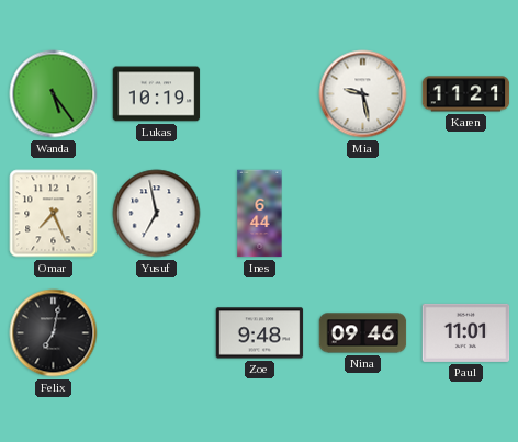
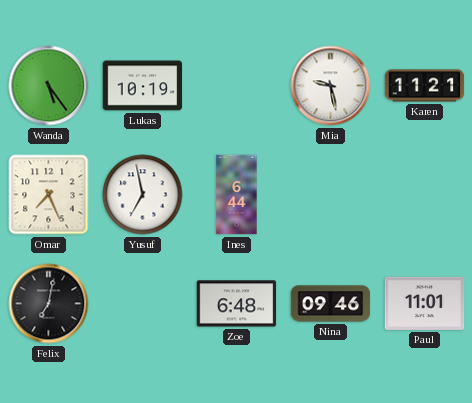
Zoe: 9:48 -> 6:48 (237, 304)
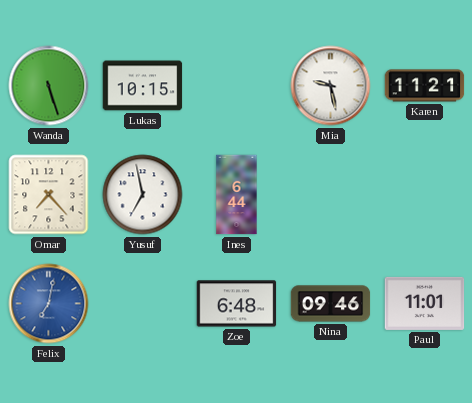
Wanda: 5:24 -> 5:27 (49, 86)
Lukas: 10:19 -> 10:15 (143, 86)
Omar: 7:26 -> 7:23 (49, 195)
Felix dial: black -> blue (49, 304)
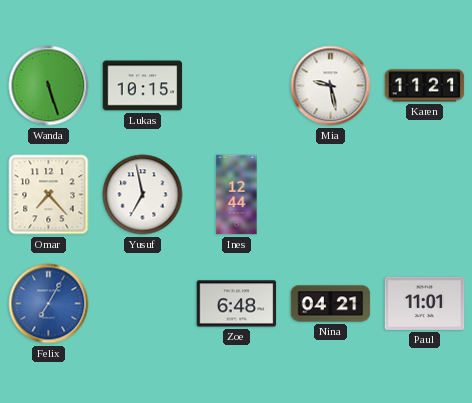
Ines: 6:44 -> 12:44 (237, 195)
Felix: 7:02 -> 7:05 (49, 304)
Nina: 09:46 -> 04:21 (331, 304)
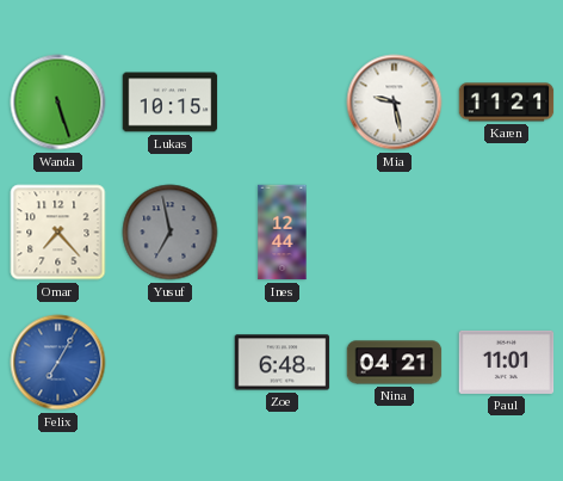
Yusuf dial: white -> grey (171, 233)
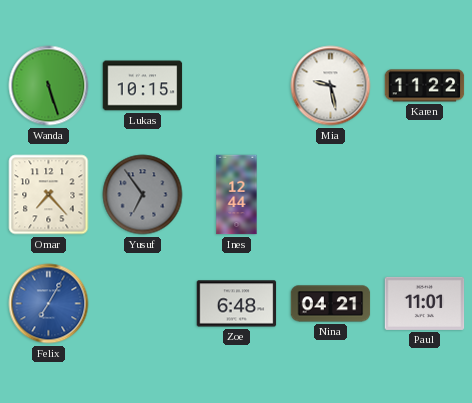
Karen: 11:21 -> 11:22 (425, 86)
Yusuf: 6:58 -> 6:54 (143, 195)
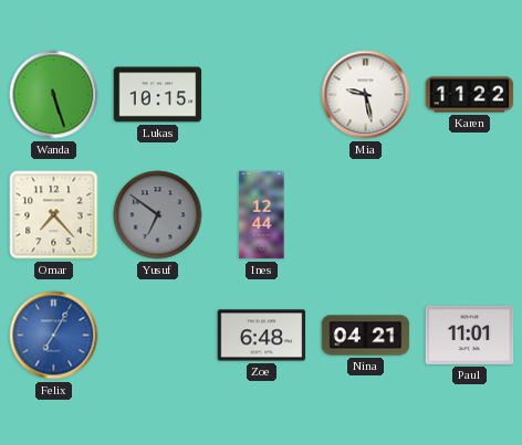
Yusuf: 6:54 -> 6:51 (158, 215)
